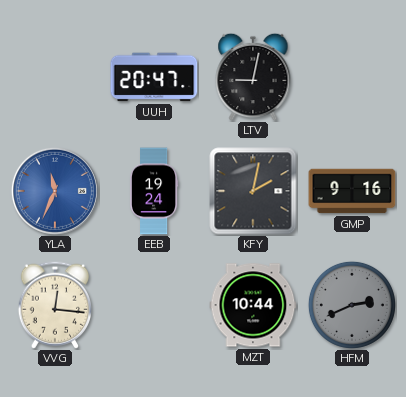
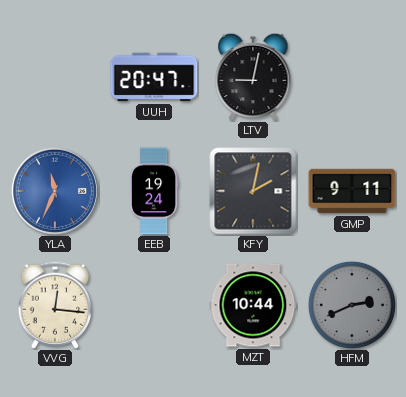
GMP: 9:16 -> 9:11 (352, 191)
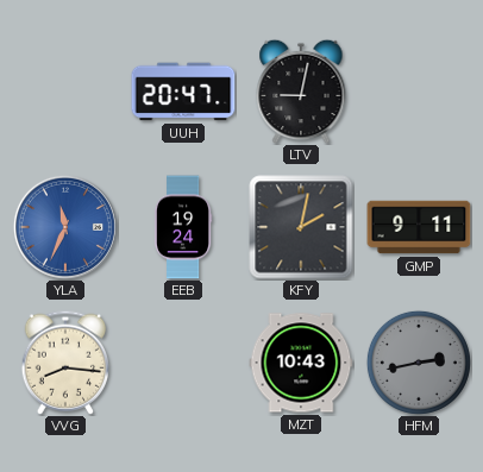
VVG: 12:16 -> 8:16 (64, 363)
MZT: 10:44 -> 10:43 (301, 363)
HFM: 2:41 -> 2:43 (419, 363)
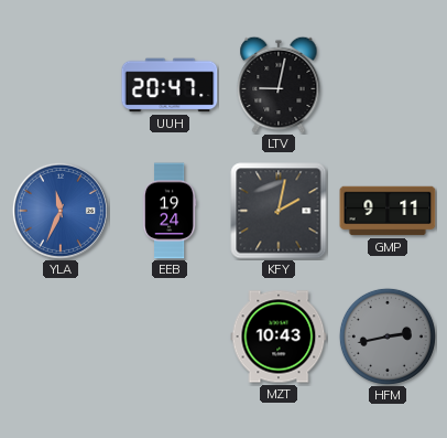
VVG: 8:16 -> none (64, 363)
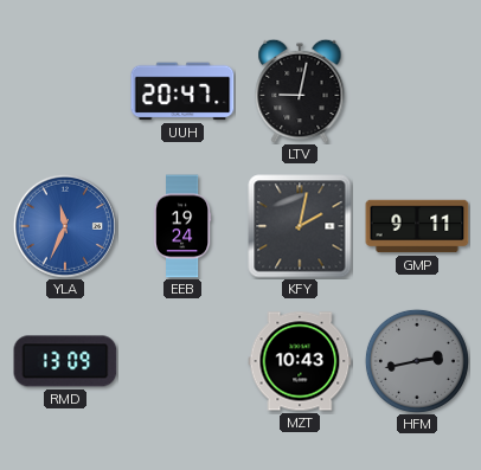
RMD: none -> 13:09 (65, 361)
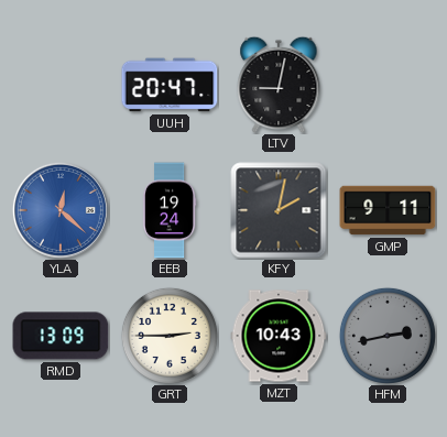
YLA: 11:34 -> 12:22 (61, 210)
GRT: none -> 2:45 (170, 336)
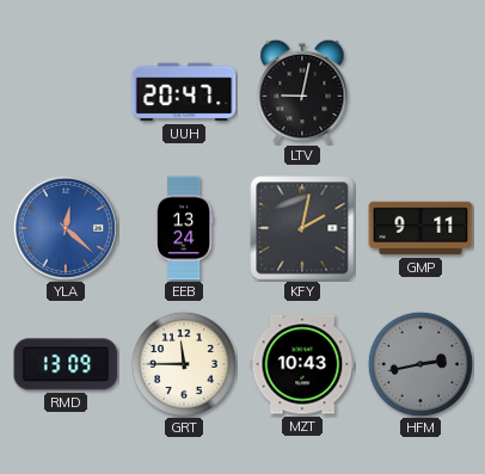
EEB: 19:24 -> 13:24 (184, 228)
GRT: 2:45 -> 11:45 (184, 364)
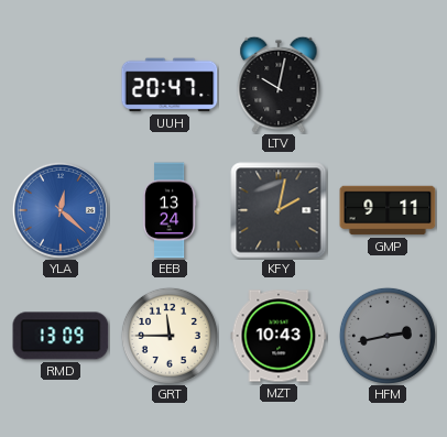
LTV: 9:02 -> 10:02 (279, 85)
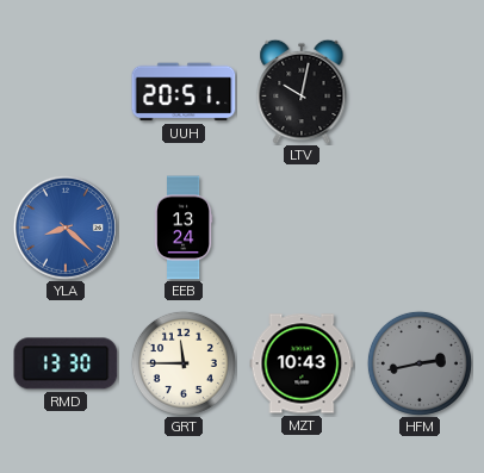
UUH: 20:47 -> 20:51 (184, 92)
YLA: 12:22 -> 8:22 (66, 228)
KFY: 2:02 -> none (279, 210)
GMP: 9:11 -> none (388, 210)
RMD: 13:09 -> 13:30 (66, 363)
